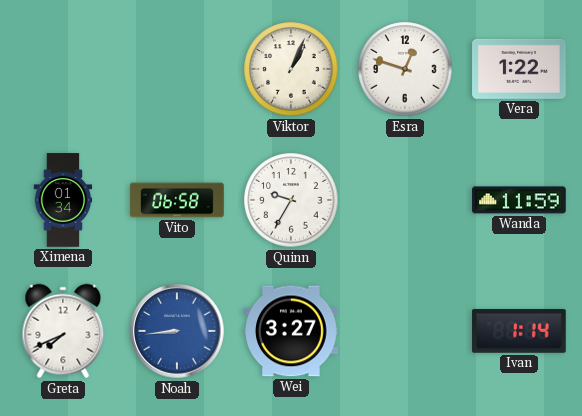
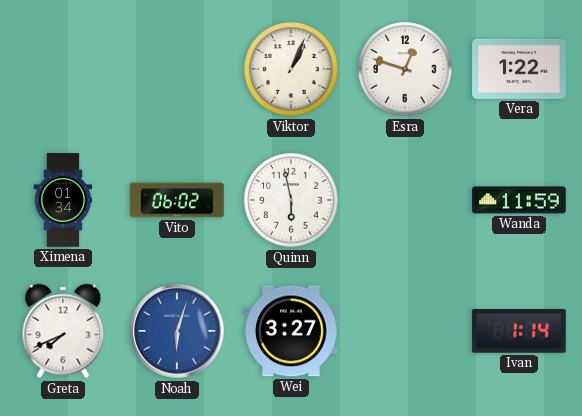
Vito: 06:58 -> 06:02 (177, 200)
Quinn: 9:35 -> 5:58 (291, 200)
Noah: 8:44 -> 6:03 (177, 331)
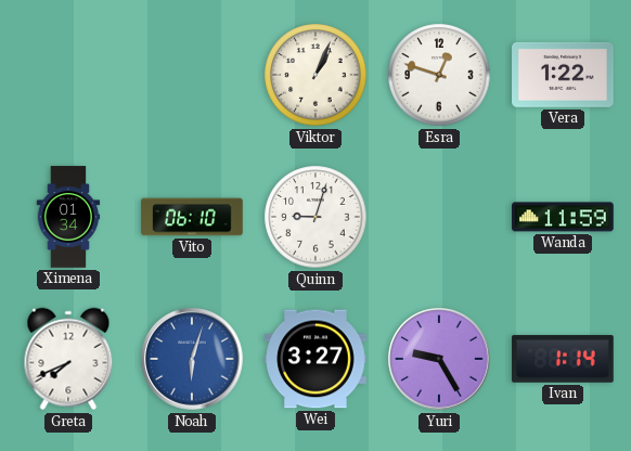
Vito: 06:02 -> 06:10 (192, 217)
Quinn: 5:58 -> 9:03 (315, 217)
Yuri: none -> 9:25 (439, 359)
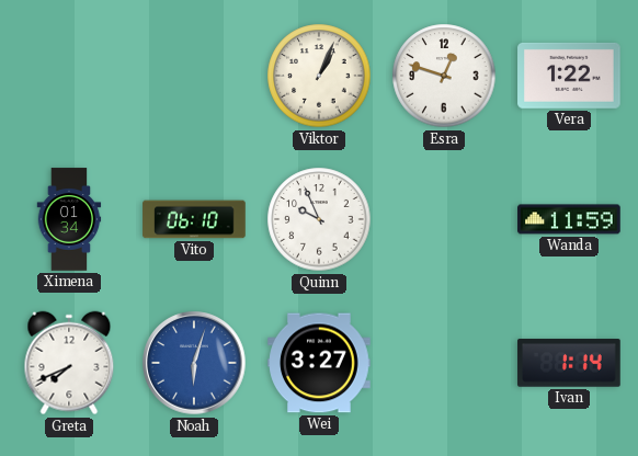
Quinn: 9:03 -> 9:56 (319, 219)
Yuri: 9:25 -> none (439, 359)
